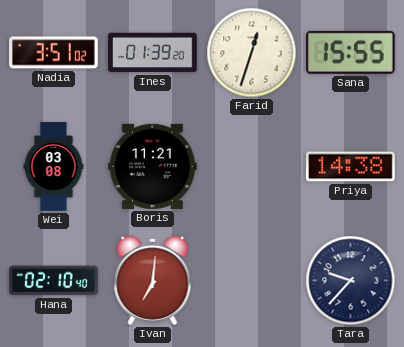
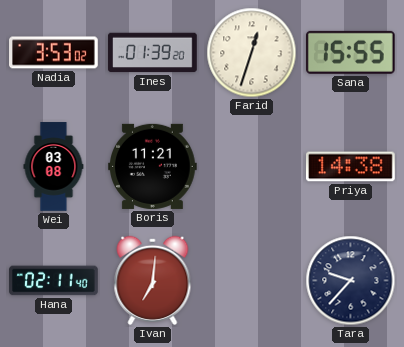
Nadia: 3:51 -> 3:53 (54, 53)
Hana: 02:10 -> 02:11 (54, 281)
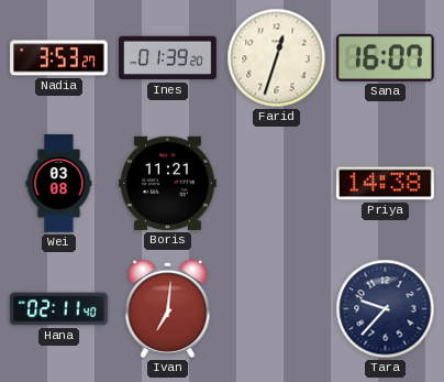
Nadia: 3:53:02 -> 3:53:27 (59, 58)
Sana: 15:55 -> 16:07 (385, 57)
